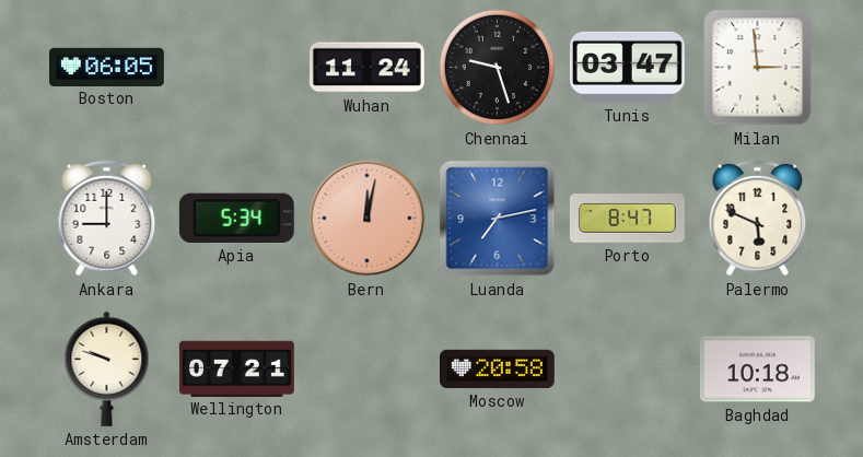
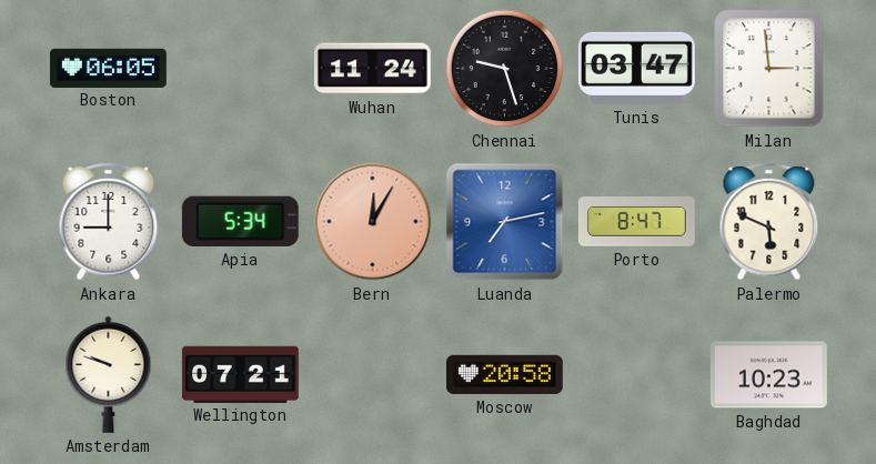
Bern: 12:02 -> 12:05 (373, 222)
Baghdad: 10:18 -> 10:23 (768, 375)
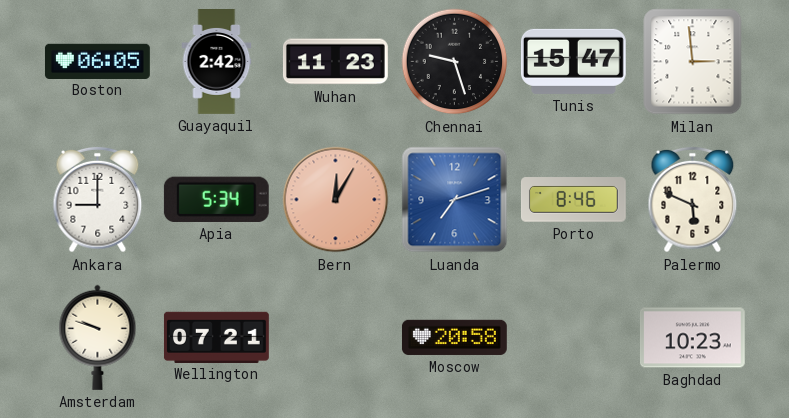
Guayaquil: none -> 2:42 (217, 62)
Wuhan: 11:24 -> 11:23 (335, 62)
Tunis: 03:47 -> 15:47 (573, 61)
Luanda: 7:13 -> 7:12 (455, 200)
Porto: 8:47 -> 8:46 (574, 200)
